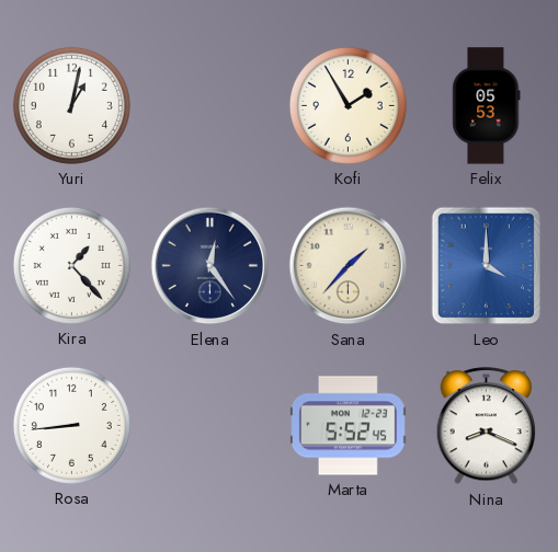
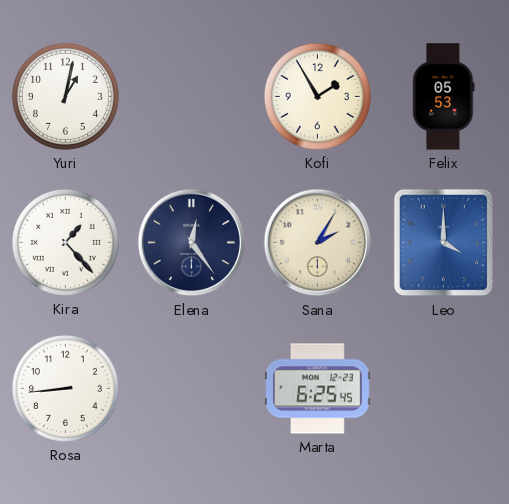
Sana: 1:37 -> 2:05 (318, 243)
Marta: 5:52 -> 6:25 (318, 389)
Nina: 8:19 -> none (487, 426)
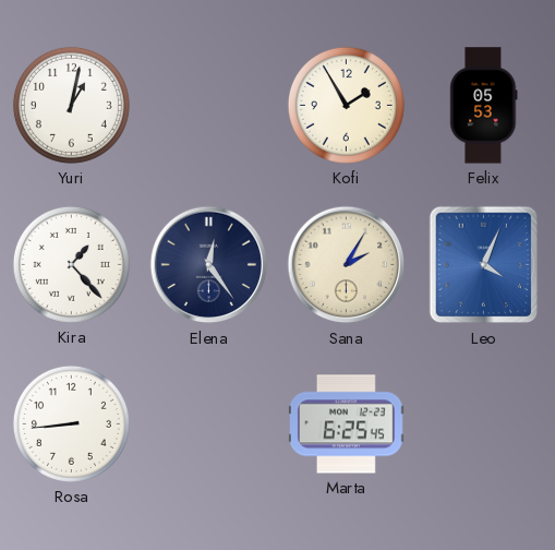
Leo: 4:00 -> 4:04 (484, 265)
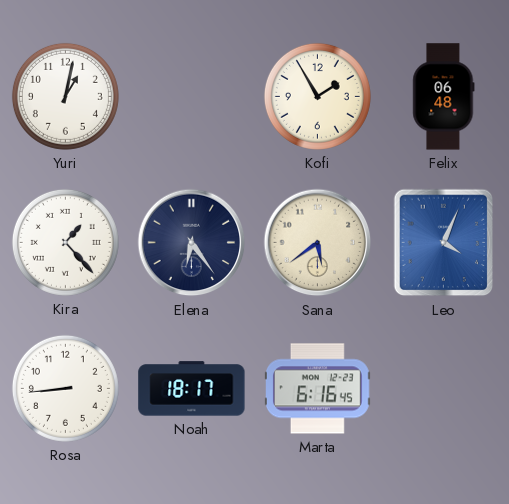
Felix: 05:53 -> 06:48 (444, 97)
Elena: 12:24 -> 6:24 (192, 243)
Sana: 2:05 -> 5:39 (318, 243)
Noah: none -> 18:17 (192, 389)
Marta: 6:25 -> 6:16 (318, 389)
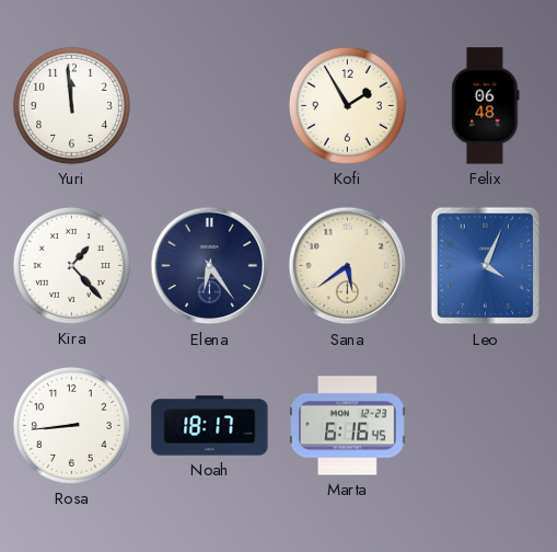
Yuri: 1:02 -> 11:59 (71, 105)
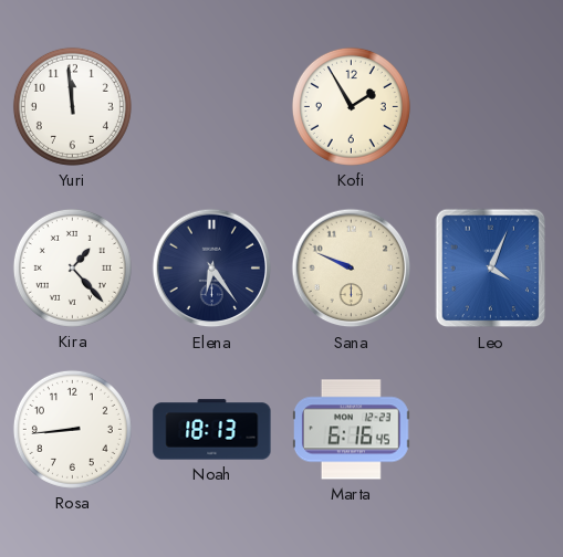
Felix: 06:48 -> none (486, 106)
Sana: 5:39 -> 9:49 (352, 269)
Noah: 18:17 -> 18:13 (212, 430)
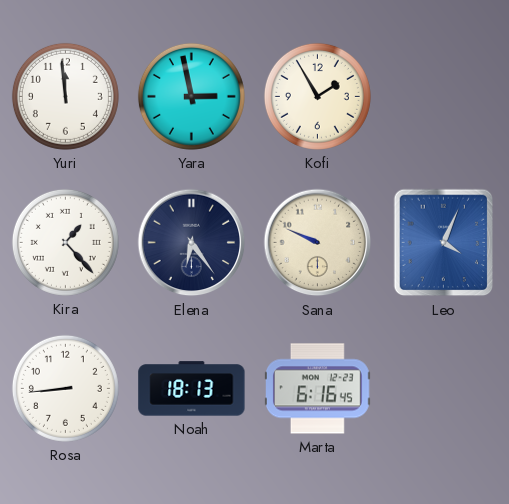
Yara: none -> 2:58 (191, 96)
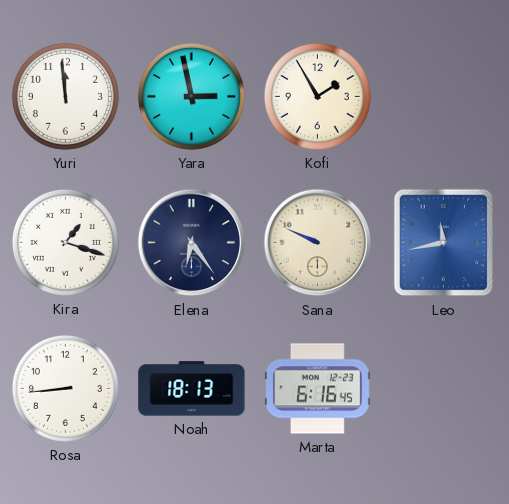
Kira: 1:23 -> 1:18 (65, 242)
Leo: 4:04 -> 11:43 (444, 243)
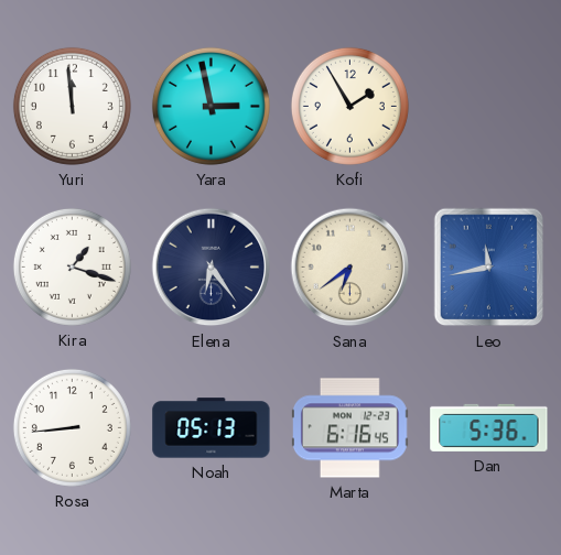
Sana: 9:49 -> 6:39 (350, 268)
Noah: 18:13 -> 05:13 (212, 428)
Dan: none -> 5:36 (489, 427)
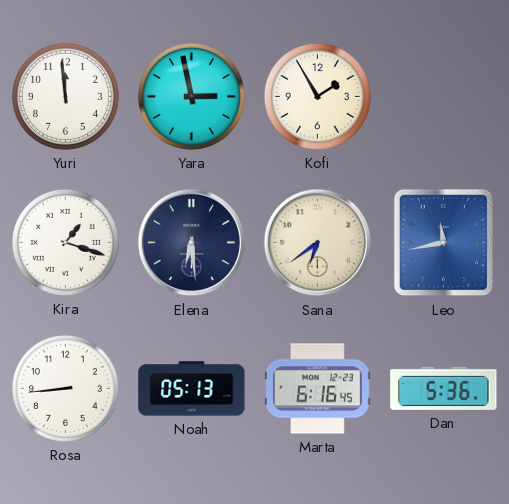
Elena: 6:24 -> 6:29 (192, 243)
